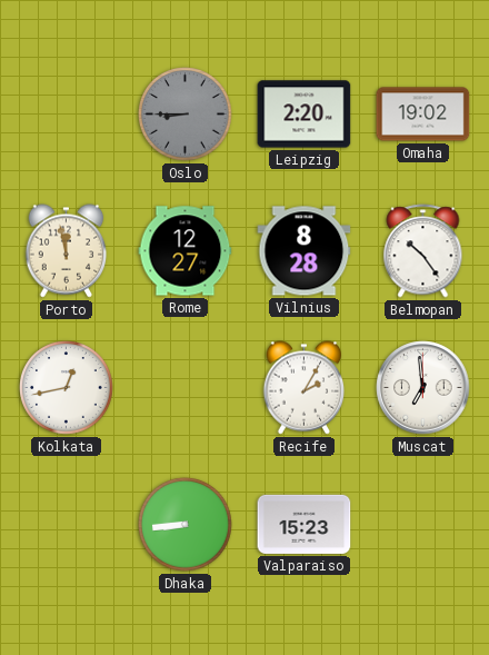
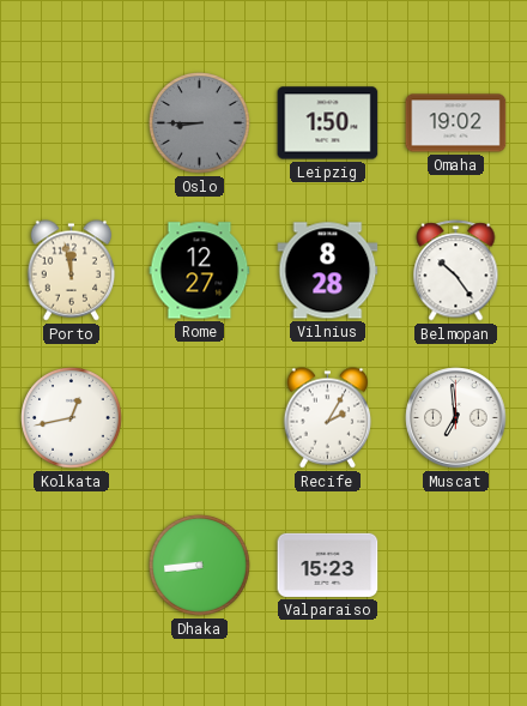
Leipzig: 2:20 -> 1:50 (328, 123)
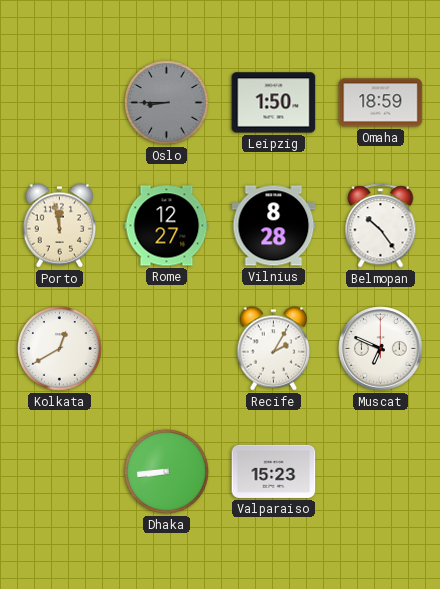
Omaha: 19:02 -> 18:59 (381, 103)
Kolkata: 12:43 -> 12:40 (60, 349)
Muscat: 6:59 -> 6:49 (381, 349)
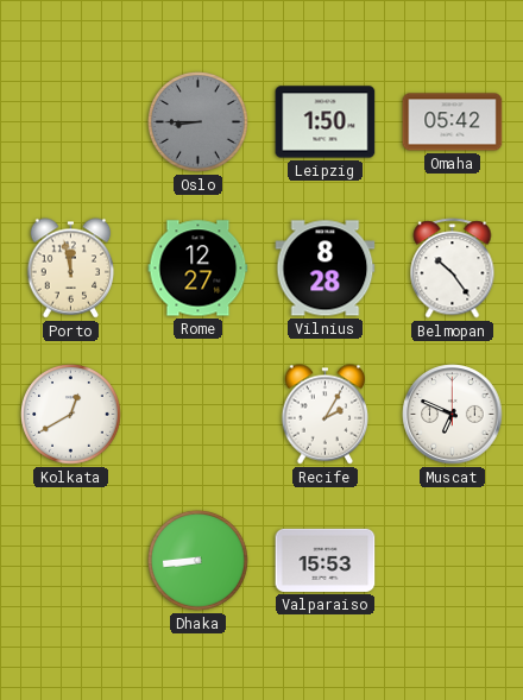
Omaha: 18:59 -> 05:42 (453, 122)
Valparaiso: 15:23 -> 15:53 (326, 560)
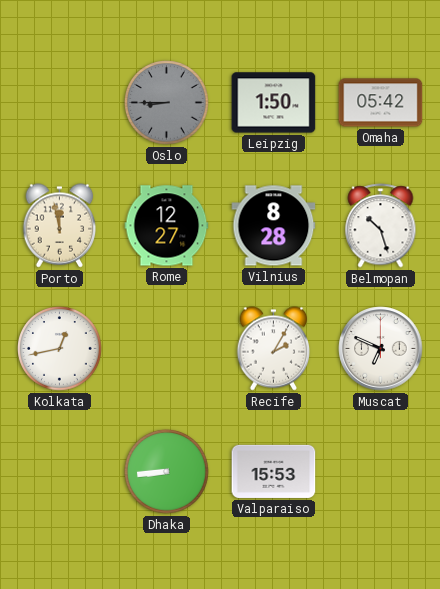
Belmopan: 10:24 -> 10:27 (381, 226)
Kolkata: 12:40 -> 12:43 (60, 349)
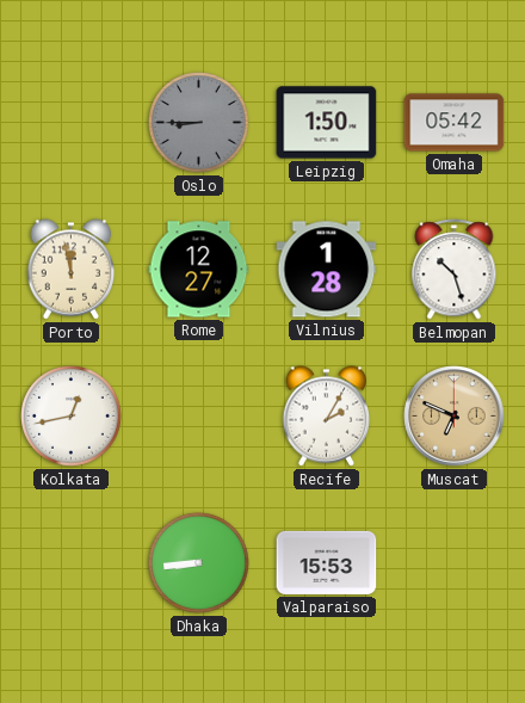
Vilnius: 8:28 -> 1:28 (327, 270)
Muscat dial: white -> champagne (455, 417)
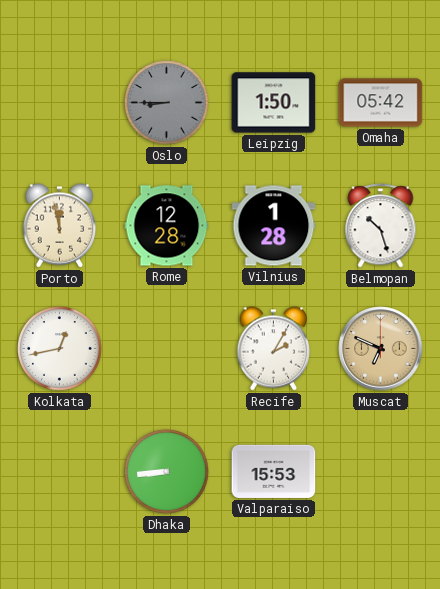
Rome: 12:27 -> 12:28 (167, 226)
